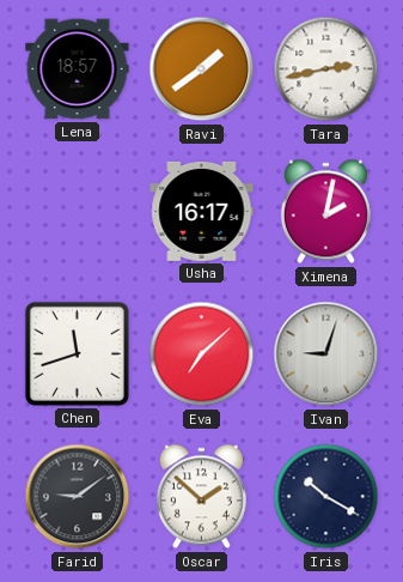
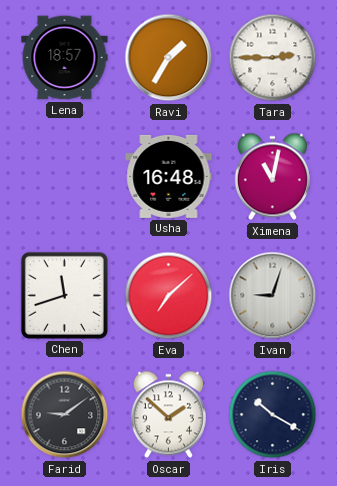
Ravi: 1:39 -> 1:35 (169, 58)
Tara: 2:43 -> 2:45 (273, 58)
Usha: 16:17 -> 16:48 (169, 176)
Ximena: 2:02 -> 11:02 (272, 177)
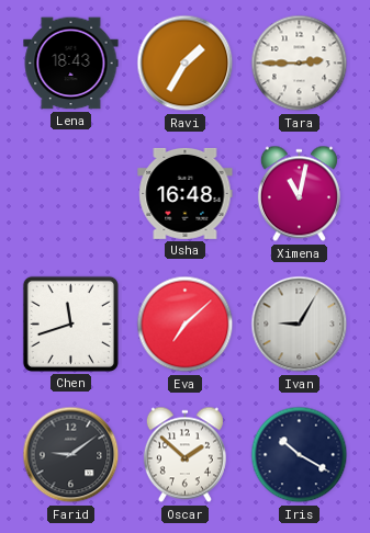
Lena: 18:57 -> 18:43 (71, 64)
Ivan: 9:03 -> 9:05 (300, 325)
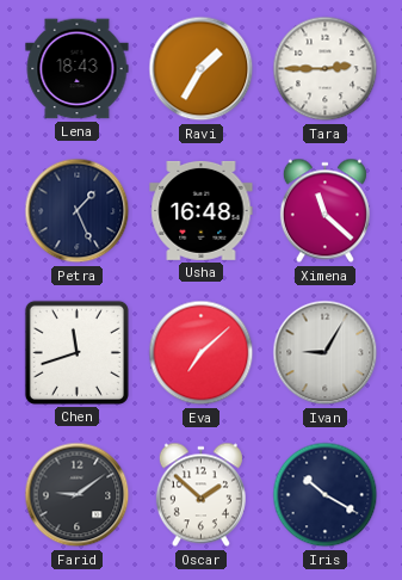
Petra: none -> 1:26 (78, 211)
Ximena: 11:02 -> 11:22 (324, 211)
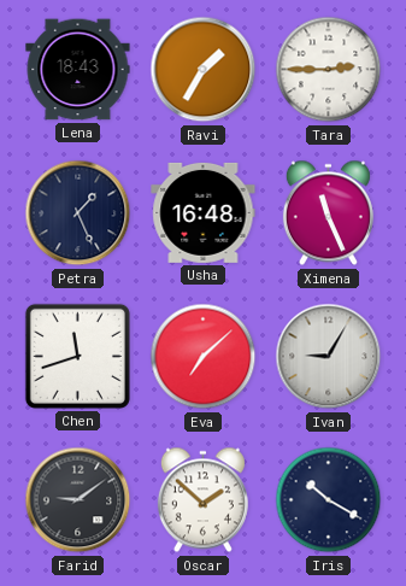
Ximena: 11:22 -> 11:26 (328, 213)
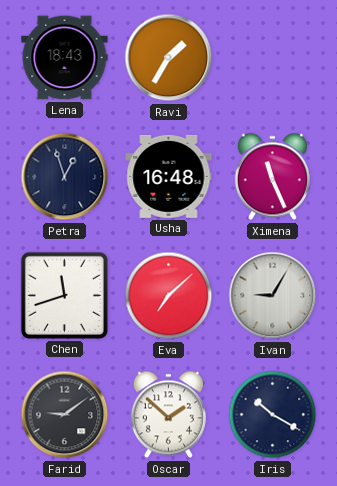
Tara: 2:45 -> none (329, 70)
Petra: 1:26 -> 12:57 (65, 177)
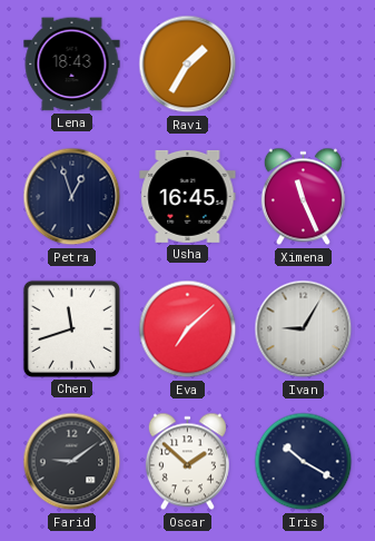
Usha: 16:48 -> 16:45 (188, 196)
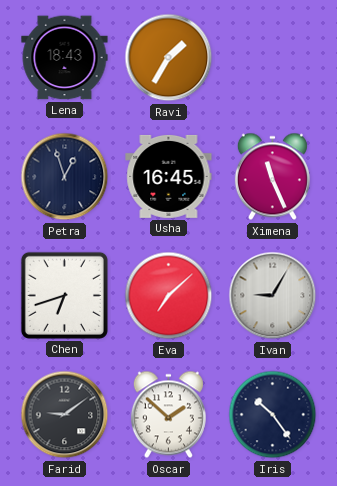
Chen: 11:42 -> 6:42 (64, 295)
Iris: 10:20 -> 10:24 (273, 415)
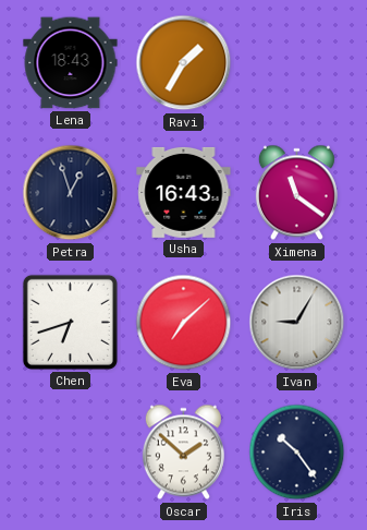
Usha: 16:45 -> 16:43 (184, 192)
Ximena: 11:26 -> 11:21 (296, 193)
Farid: 9:09 -> none (65, 415)
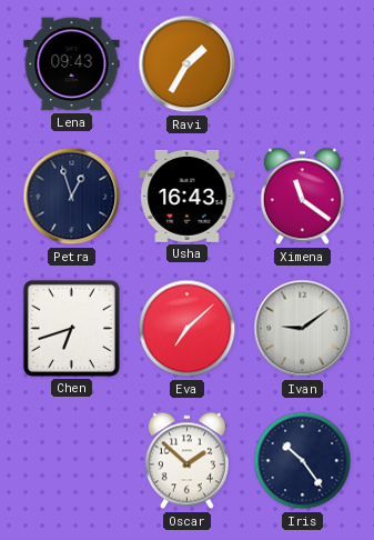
Lena: 18:43 -> 09:43 (72, 64)
Ivan: 9:05 -> 9:09 (303, 329)
